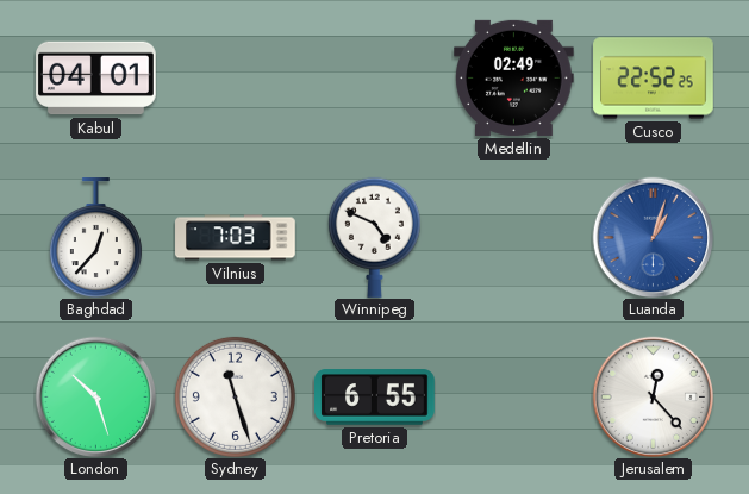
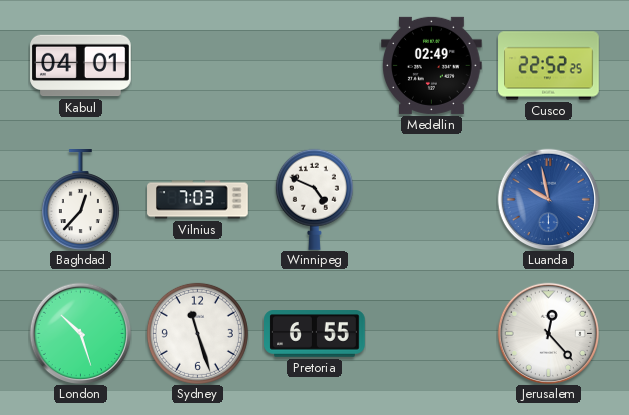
Luanda: 1:03 -> 9:58 (548, 199)
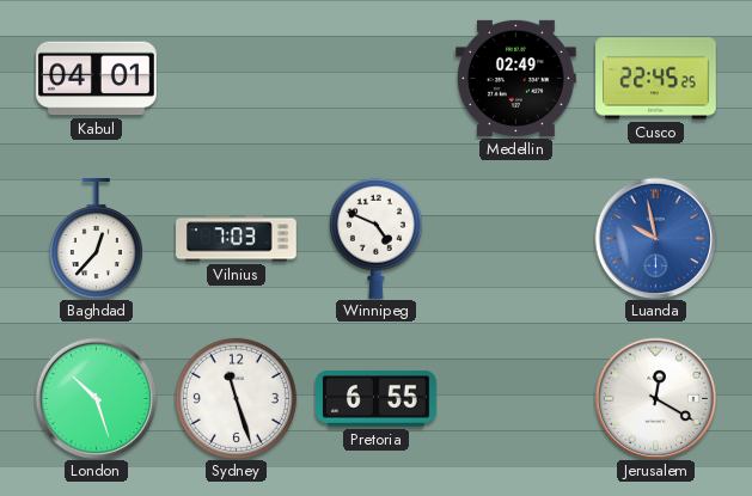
Cusco: 22:52 -> 22:45 (656, 79)
Jerusalem: 12:23 -> 12:20 (655, 398)
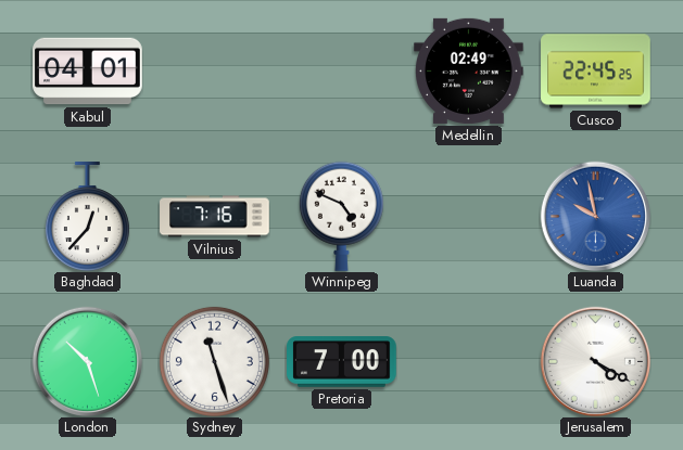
Vilnius: 7:03 -> 7:16 (215, 217)
Pretoria: 6:55 -> 7:00 (342, 362)
Jerusalem: 12:20 -> 4:20 (595, 361)
